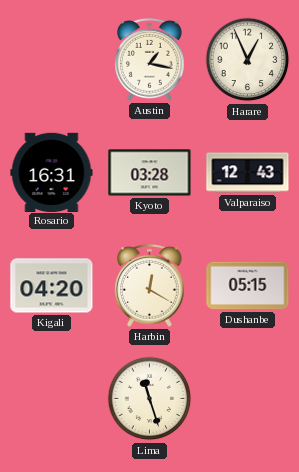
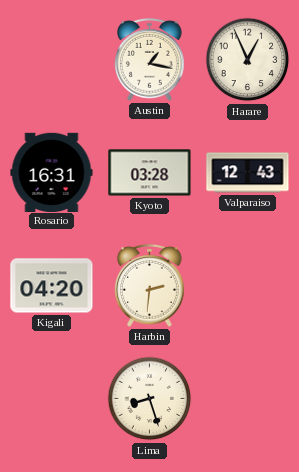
Harbin: 12:20 -> 2:31 (150, 285)
Dushanbe: 05:15 -> none (248, 286)
Lima: 11:27 -> 8:27 (150, 399)
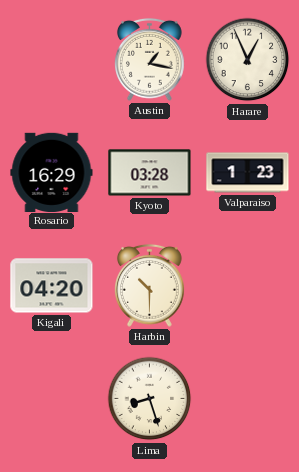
Rosario: 16:31 -> 16:29 (52, 172)
Valparaiso: 12:43 -> 1:23 (248, 173)
Harbin: 2:31 -> 10:30 (150, 285)
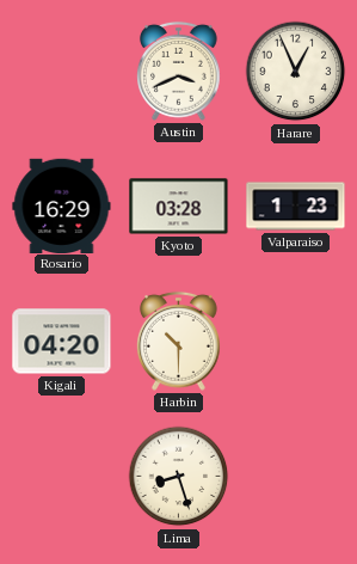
Austin: 1:17 -> 3:41 (179, 70)
